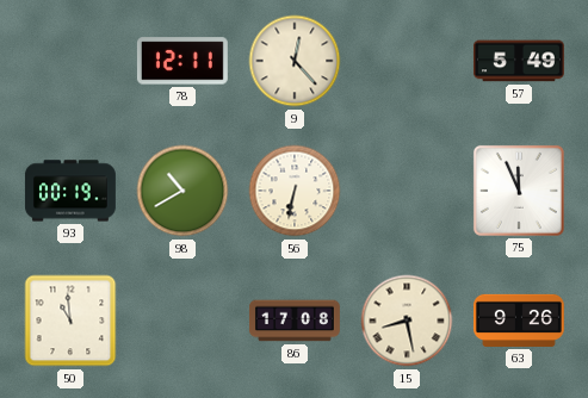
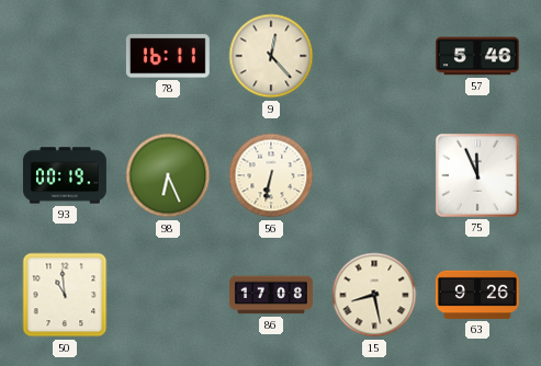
78: 12:11 -> 16:11 (168, 56)
57: 5:49 -> 5:46 (477, 56)
98: 10:40 -> 6:26 (168, 175)
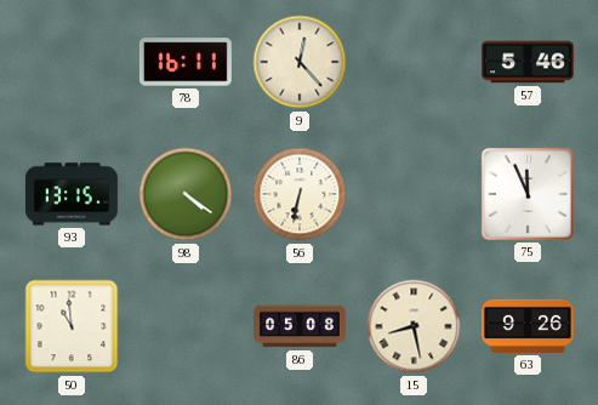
93: 00:19 -> 13:15 (72, 194)
98: 6:26 -> 4:21 (186, 194)
86: 17:08 -> 05:08 (300, 326)
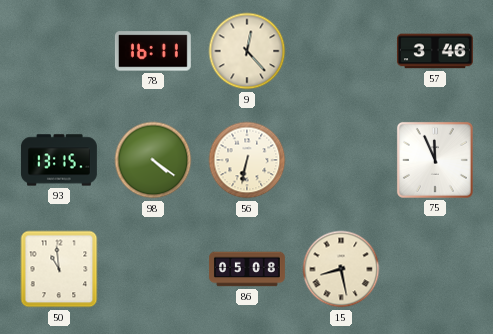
57: 5:46 -> 3:46 (435, 51)
63: 9:26 -> none (528, 326)
